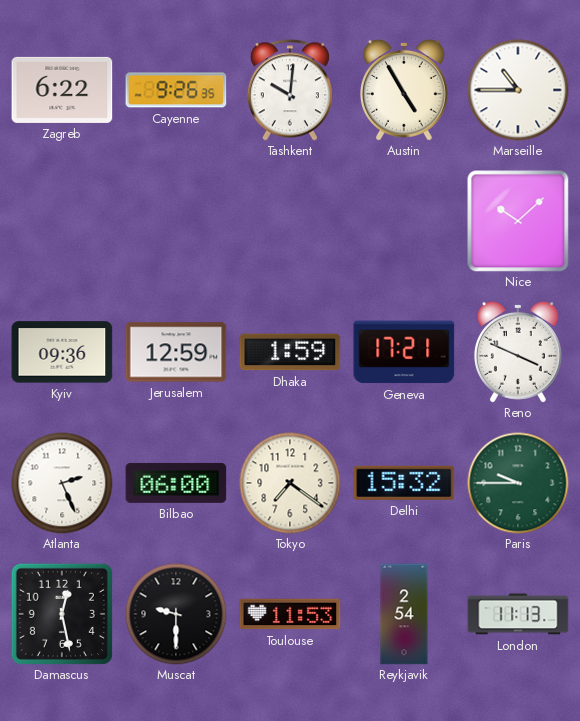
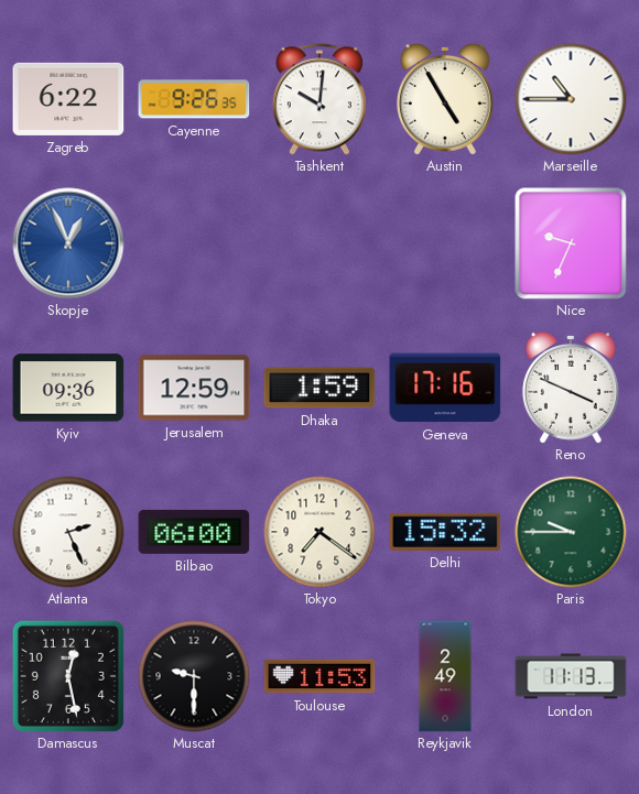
Skopje: none -> 12:56 (68, 243)
Nice: 10:08 -> 9:34 (571, 243)
Geneva: 17:21 -> 17:16 (445, 388)
Reykjavik: 2:54 -> 2:49 (445, 676)
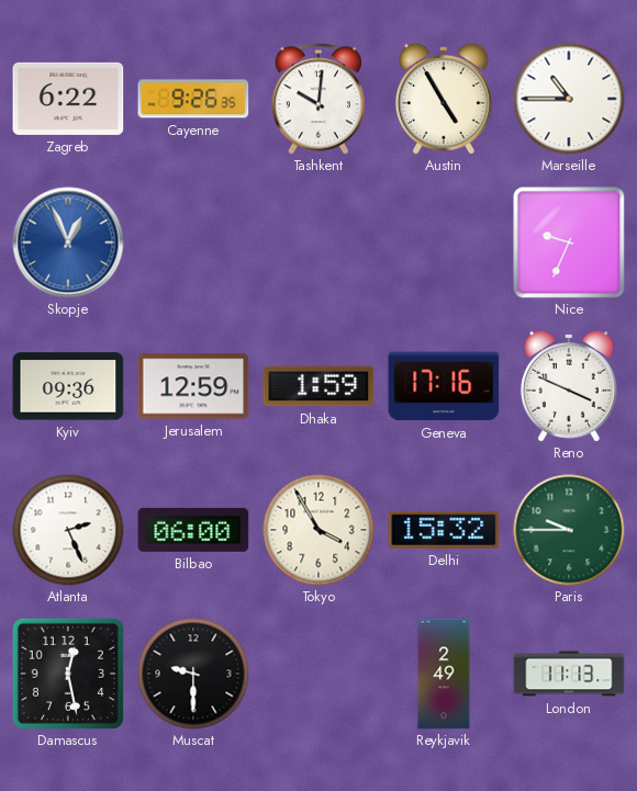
Tokyo: 7:21 -> 3:55 (318, 530)
Toulouse: 11:53 -> none (319, 676)
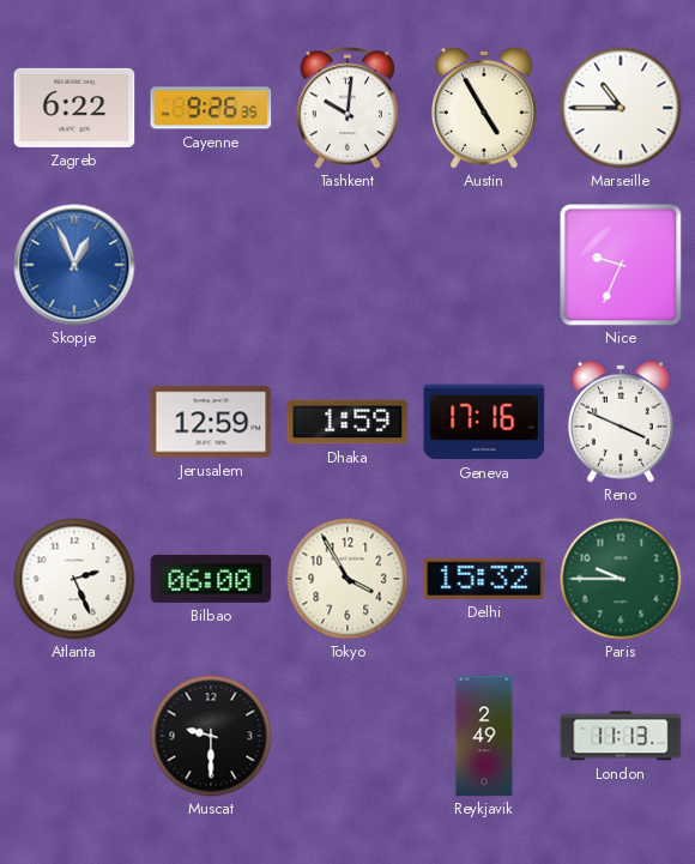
Kyiv: 09:36 -> none (68, 386)
Damascus: 12:28 -> none (68, 674)
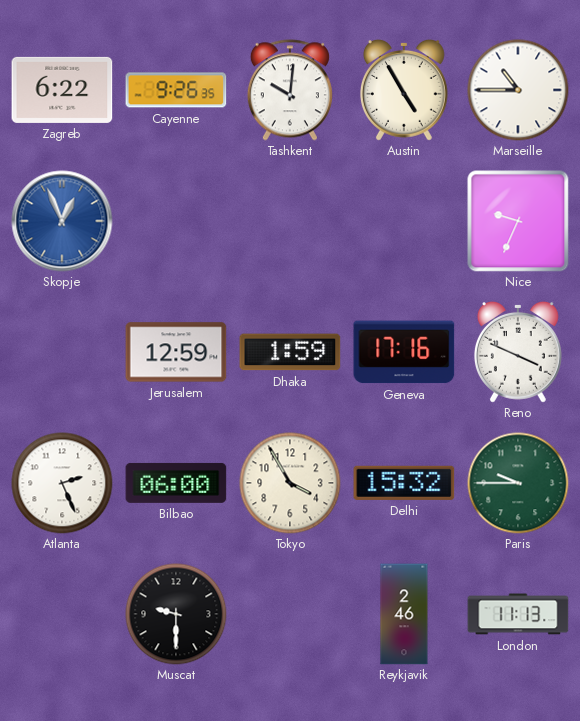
Reykjavik: 2:49 -> 2:46 (404, 614)
